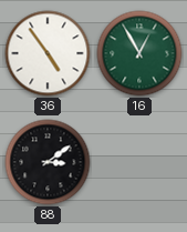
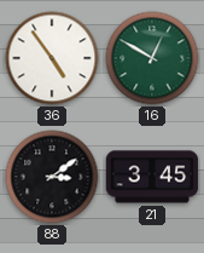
16: 12:55 -> 12:50 (152, 58)
21: none -> 3:45 (152, 177)
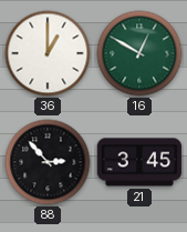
36: 4:54 -> 1:00 (48, 53)
88: 3:09 -> 2:53 (48, 162)
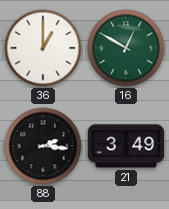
88: 2:53 -> 2:16 (43, 146)
21: 3:45 -> 3:49 (126, 146)
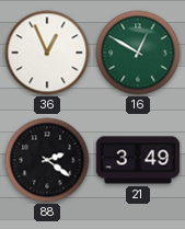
36: 1:00 -> 12:56 (47, 53)
88: 2:16 -> 2:21 (47, 160)
